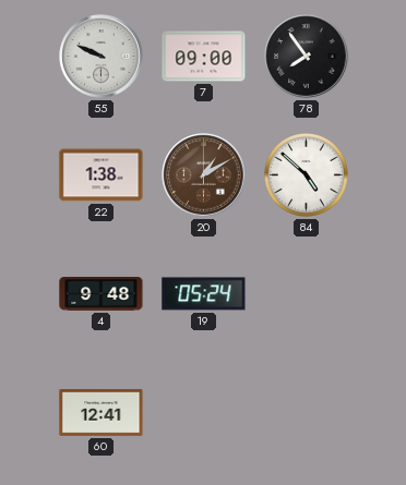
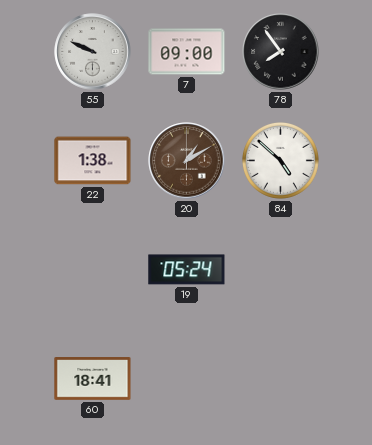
4: 9:48 -> none (101, 294)
60: 12:41 -> 18:41 (93, 379)
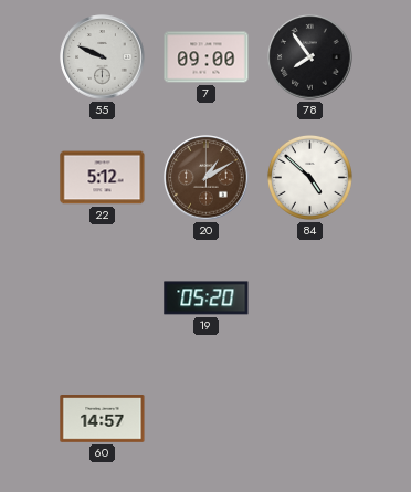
22: 1:38 -> 5:12 (103, 178)
19: 05:24 -> 05:20 (207, 299)
60: 18:41 -> 14:57 (103, 419)
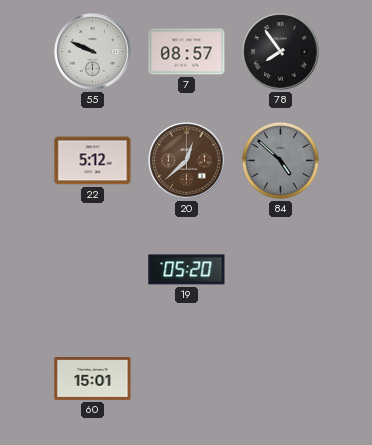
7: 09:00 -> 08:57 (187, 52)
20: 1:10 -> 12:38 (187, 161)
84 dial: white -> grey (280, 160)
60: 14:57 -> 15:01 (93, 379)
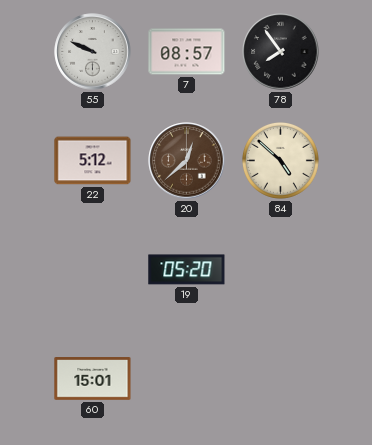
84 dial: grey -> cream (280, 160)
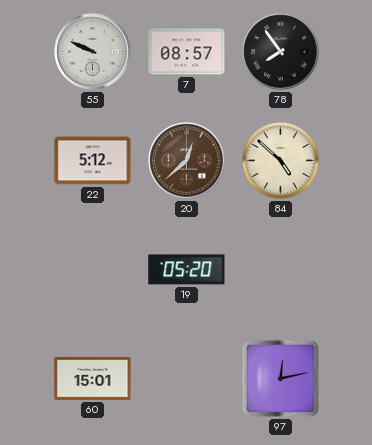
97: none -> 12:13 (280, 378)
